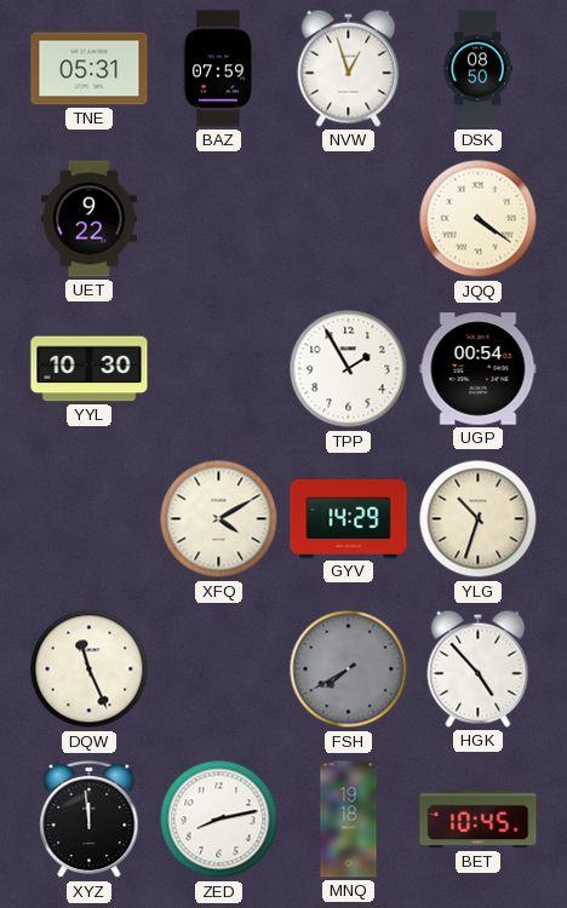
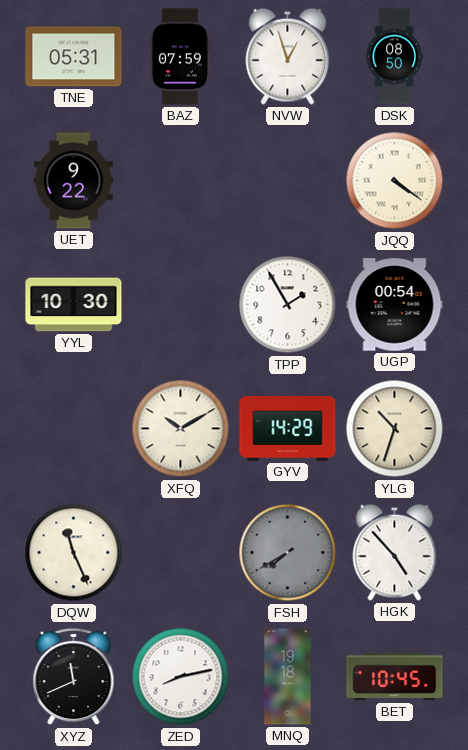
XFQ: 4:10 -> 10:10 (181, 429)
XYZ: 11:59 -> 11:41 (74, 677)
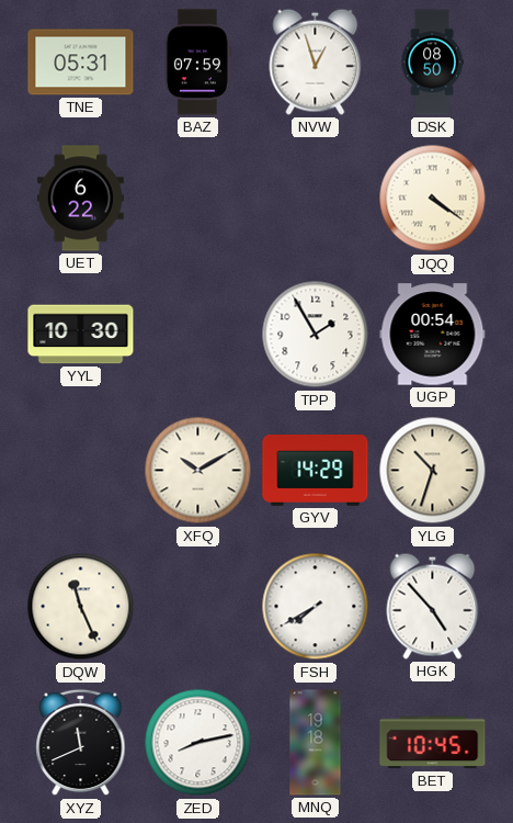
UET: 9:22 -> 6:22 (80, 199)
FSH dial: grey -> white (316, 607)
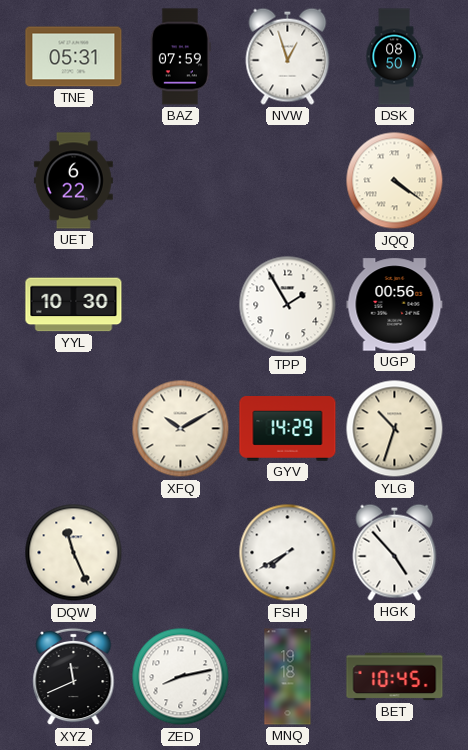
UGP: 00:54 -> 00:56 (395, 305)
